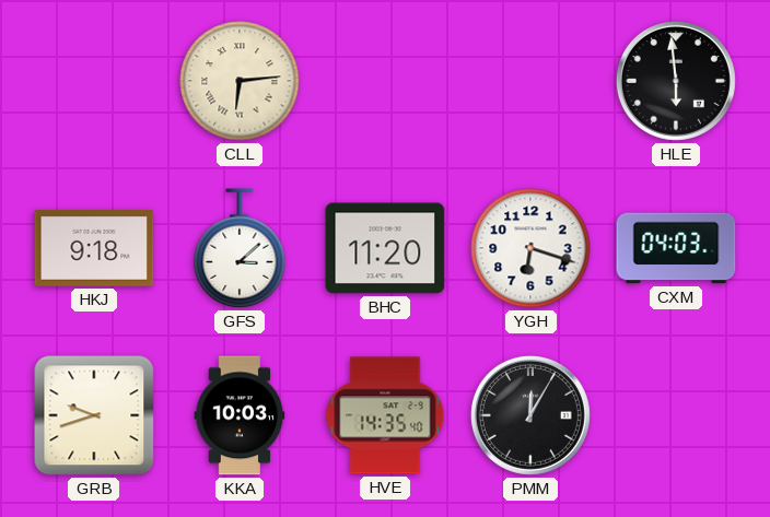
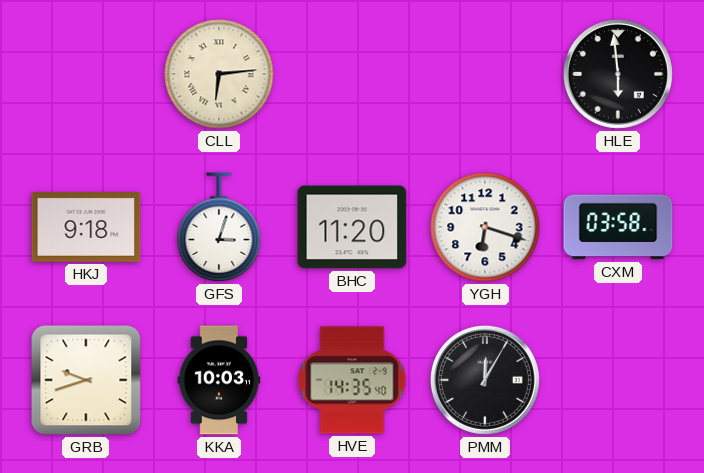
GFS: 3:08 -> 3:03 (219, 227)
CXM: 04:03 -> 03:58 (618, 227)
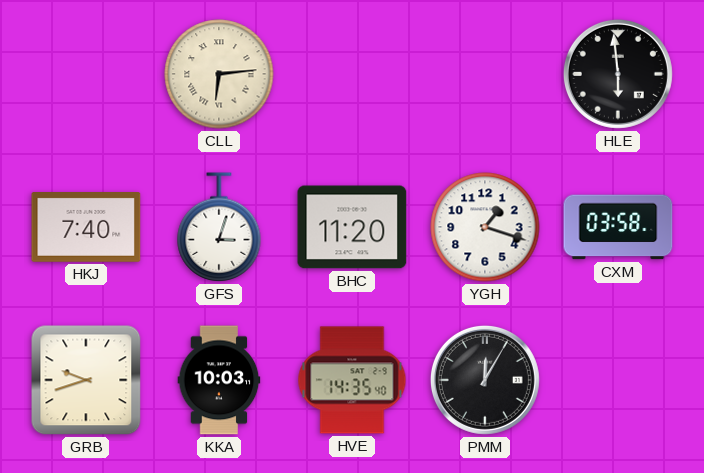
HKJ: 9:18 -> 7:40 (86, 228)
YGH: 6:18 -> 1:18 (485, 227)
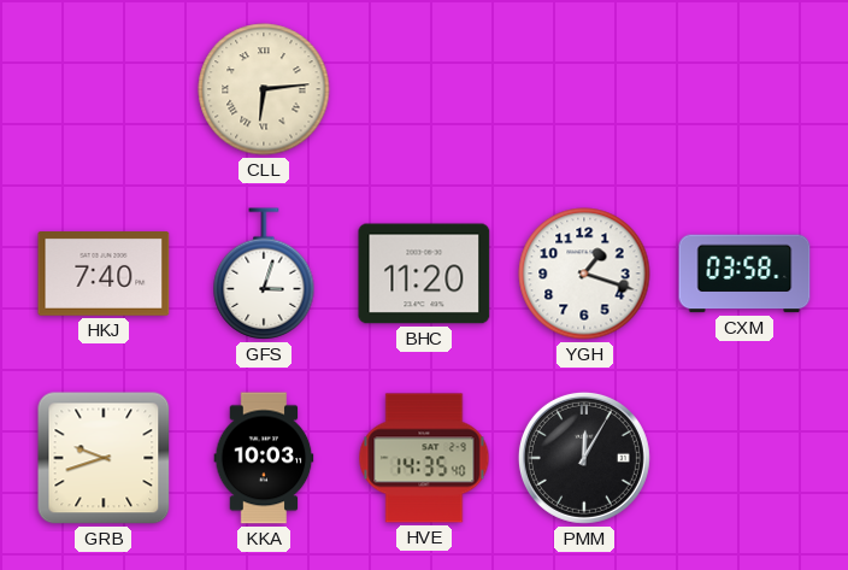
HLE: 5:59 -> none (618, 74)
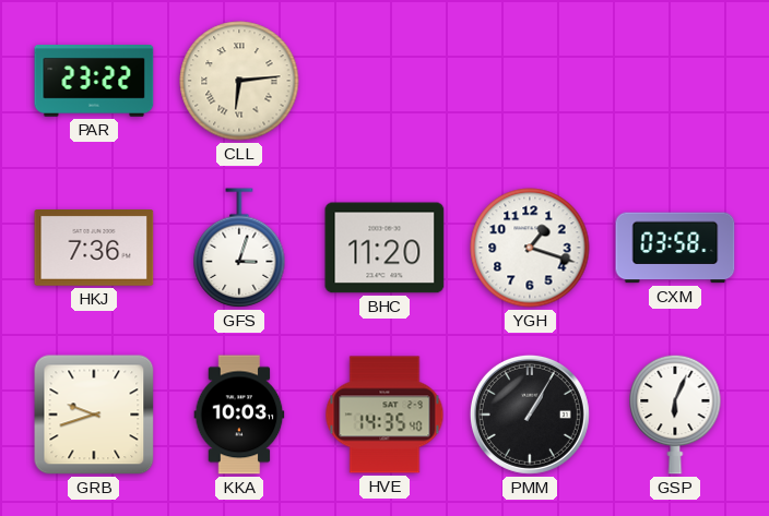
PAR: none -> 23:22 (94, 82)
HKJ: 7:40 -> 7:36 (94, 249)
PMM: 12:05 -> 1:05 (530, 415)
GSP: none -> 6:04 (675, 415)
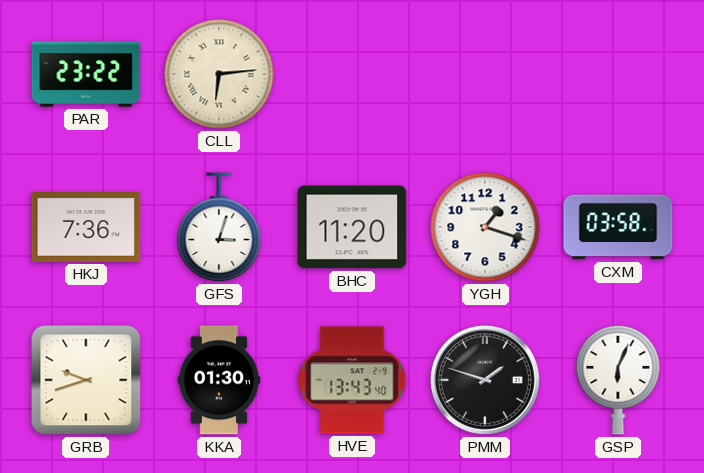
KKA: 10:03 -> 01:30 (219, 380)
HVE: 14:35 -> 13:43 (352, 380)
PMM: 1:05 -> 1:48 (485, 380)
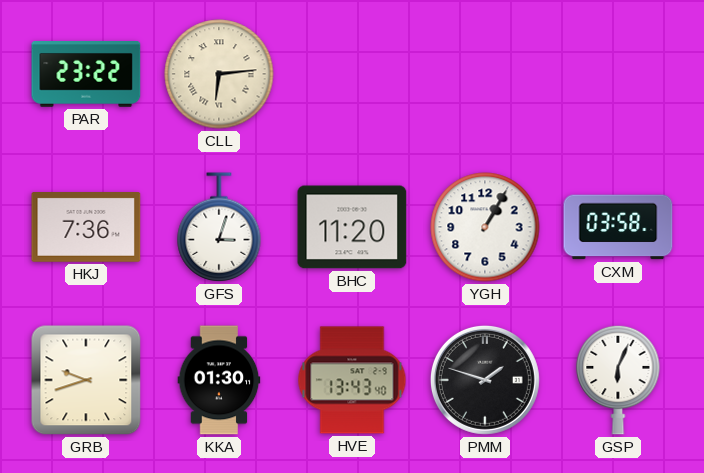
YGH: 1:18 -> 1:05 (485, 227)
